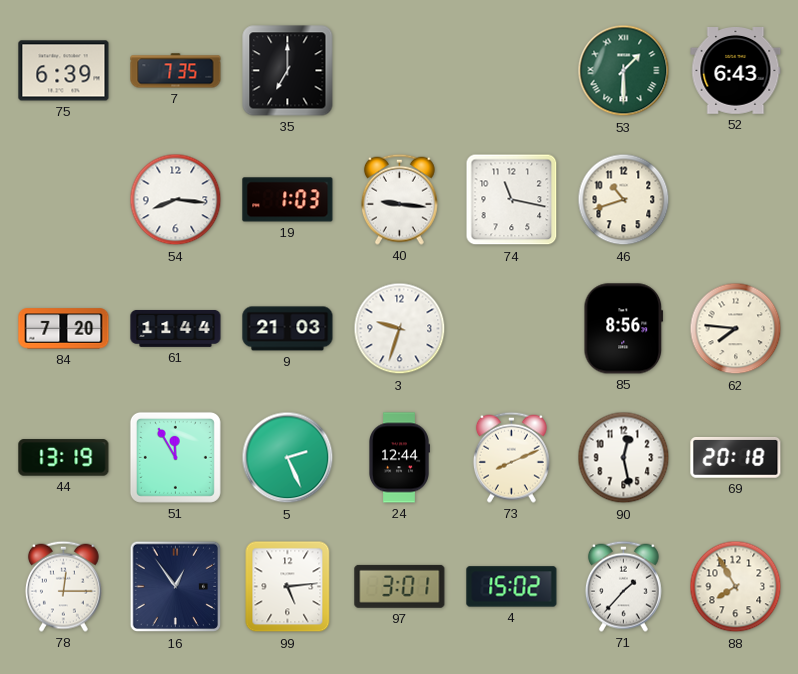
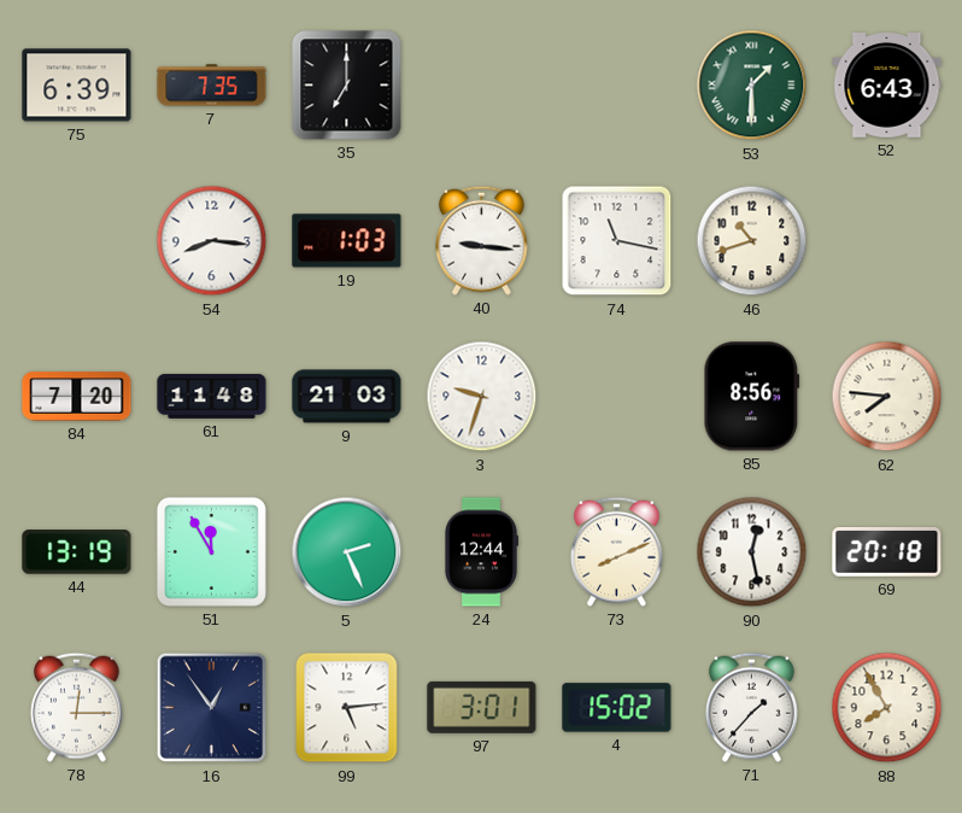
61: 11:44 -> 11:48 (212, 396)
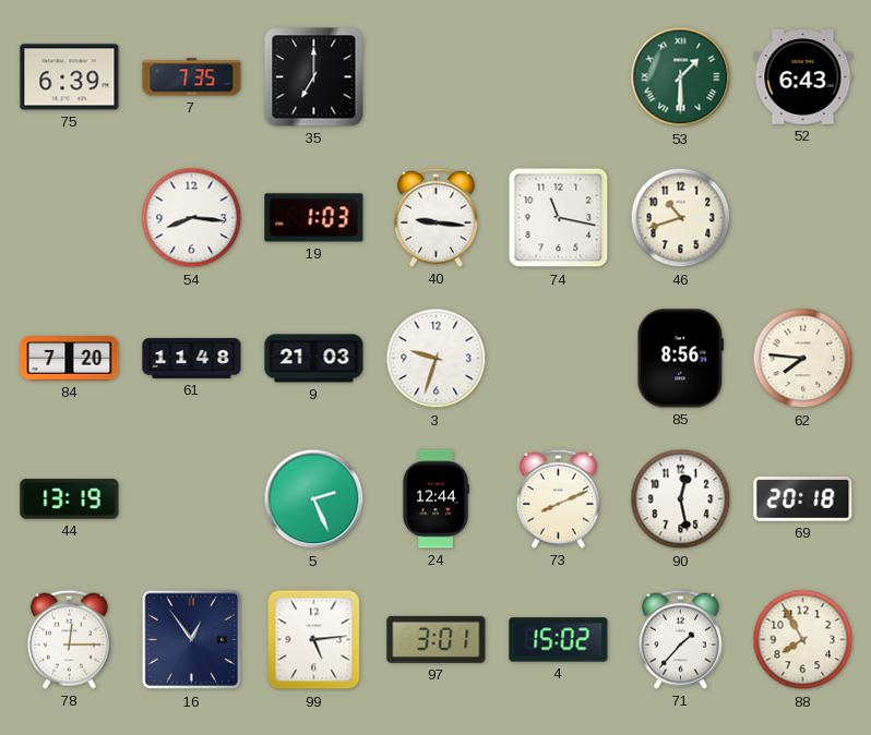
51: 11:55 -> none (211, 551)
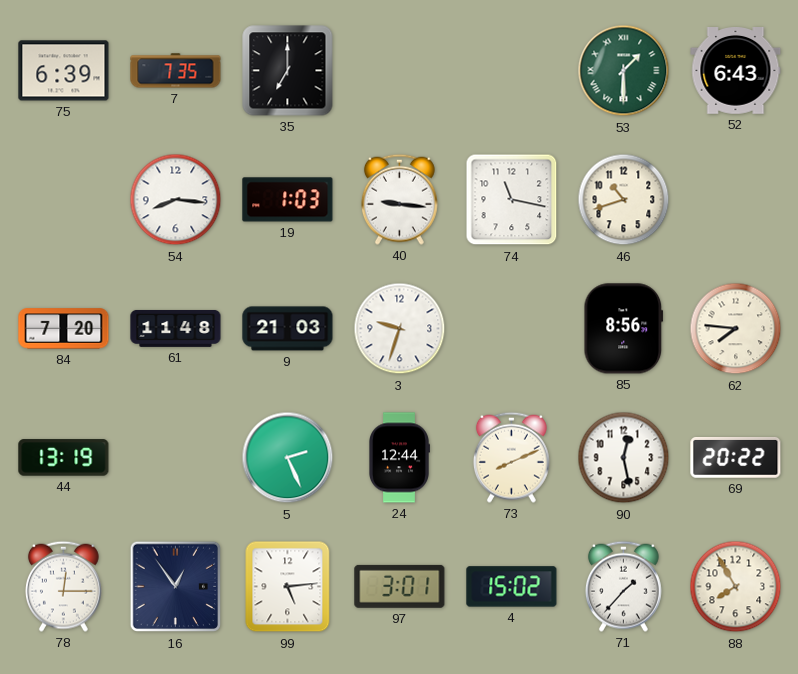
69: 20:18 -> 20:22 (736, 458)
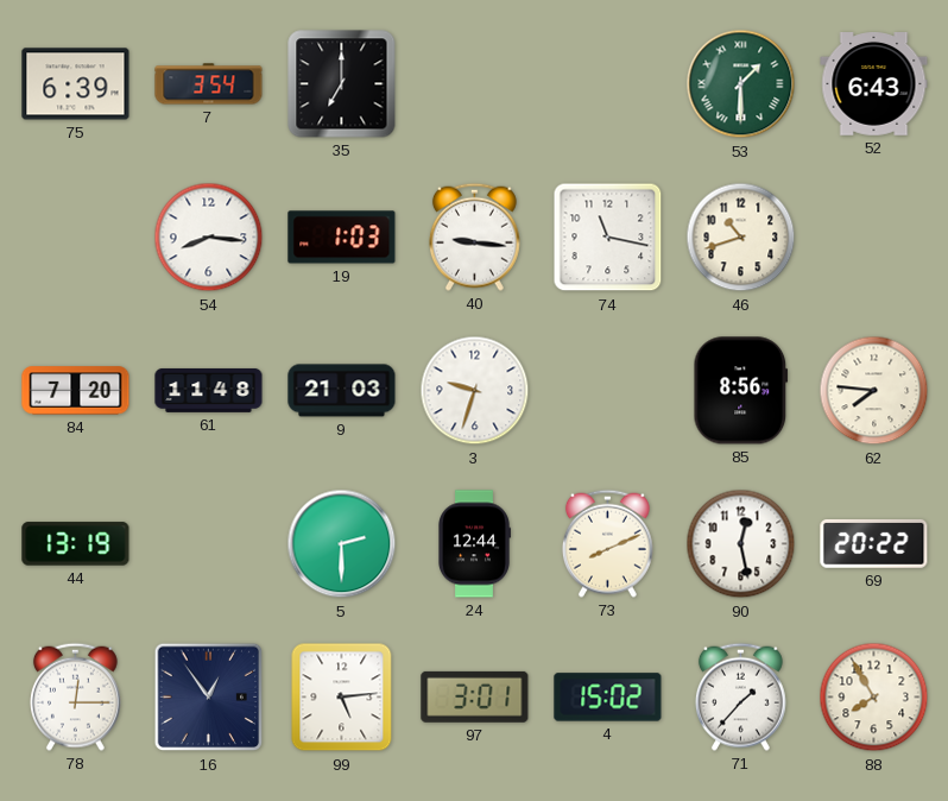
7: 7:35 -> 3:54 (209, 84)
5: 2:26 -> 2:30 (342, 544)
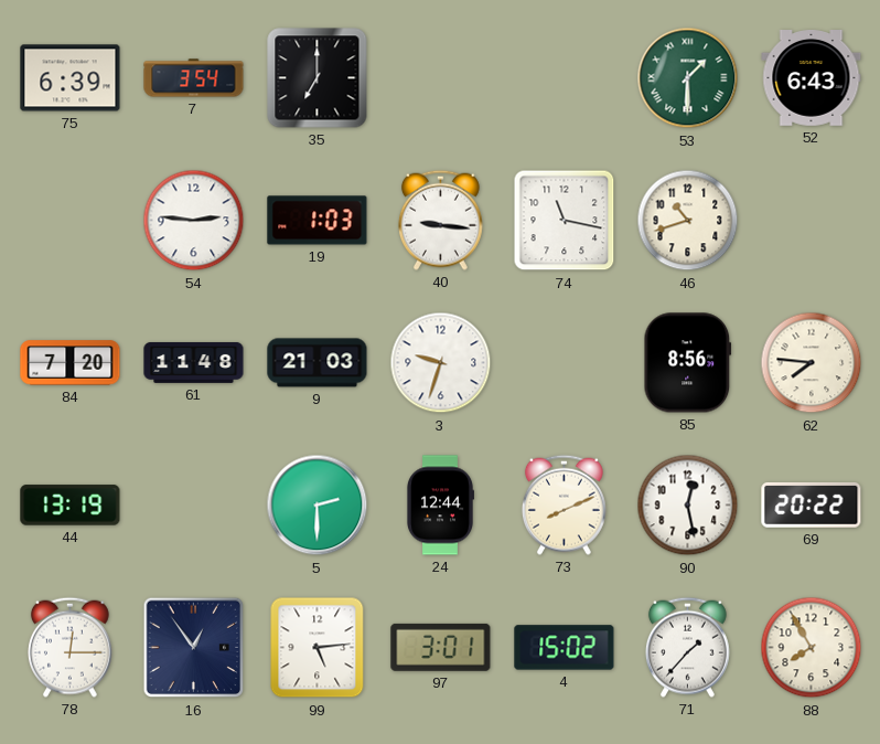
54: 8:16 -> 2:46 (194, 221)
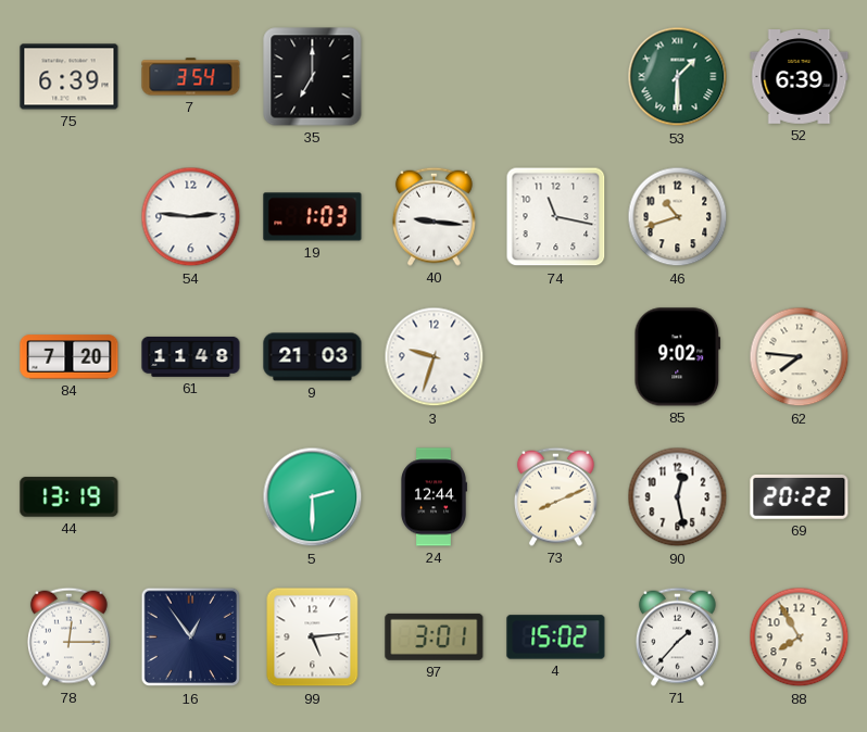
52: 6:43 -> 6:39 (800, 77)
85: 8:56 -> 9:02 (678, 357)
